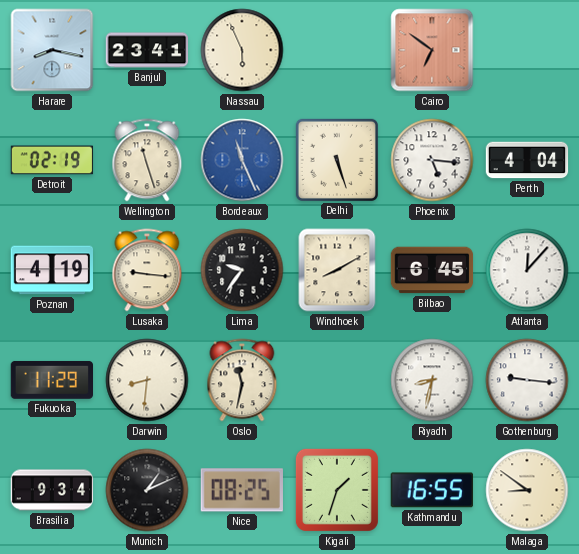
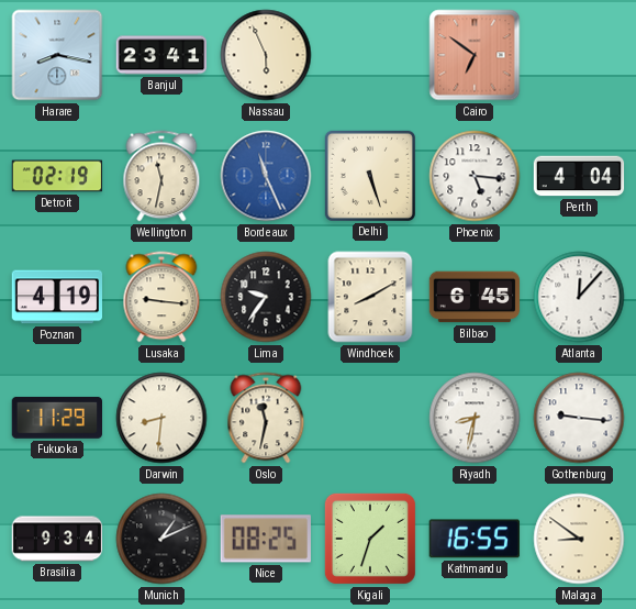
Wellington: 11:27 -> 11:32 (161, 176)
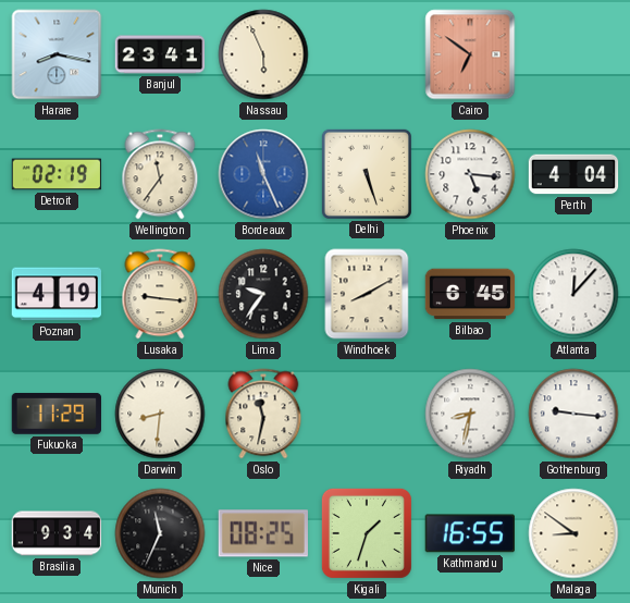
Wellington: 11:32 -> 11:36 (160, 174)
Munich: 1:11 -> 11:34 (160, 533)
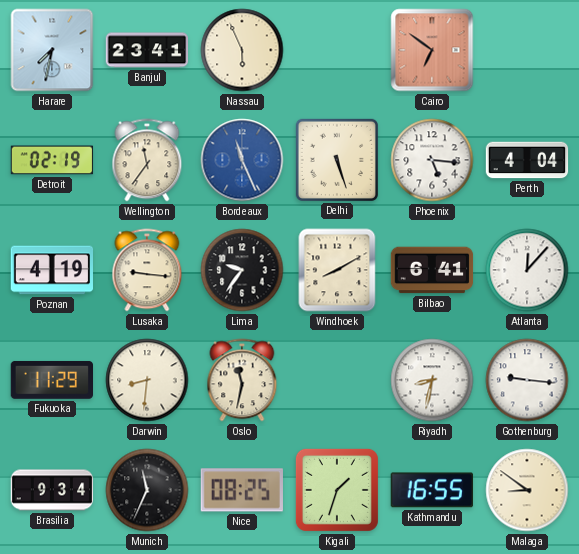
Harare: 8:17 -> 7:32 (52, 50)
Bilbao: 6:45 -> 6:41 (432, 270)
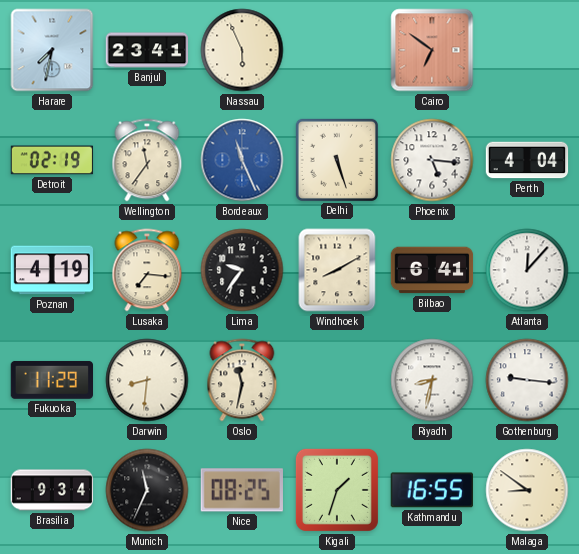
Lusaka: 9:16 -> 7:16 (147, 270)
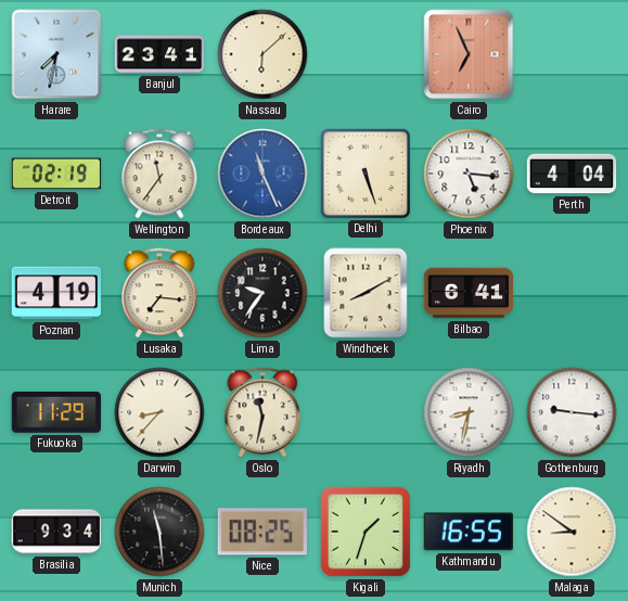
Nassau: 5:56 -> 6:08 (262, 54)
Cairo: 6:51 -> 6:56 (469, 54)
Atlanta: 12:07 -> none (527, 270)
Darwin: 8:31 -> 8:37 (159, 412)
Munich: 11:34 -> 11:29 (159, 532)
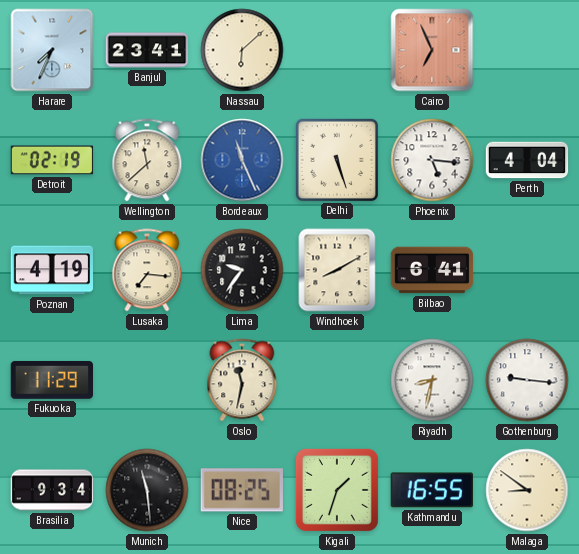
Harare: 7:32 -> 7:34 (52, 50)
Wellington: 11:36 -> 11:38 (147, 160)
Darwin: 8:37 -> none (159, 412)
